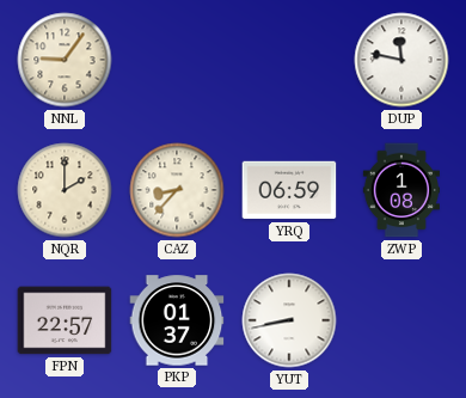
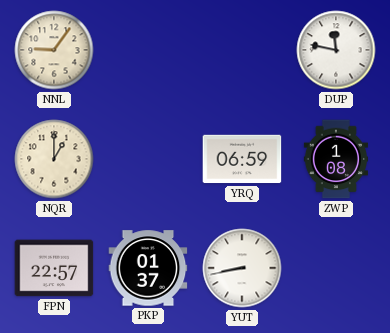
NQR: 2:00 -> 1:00 (54, 159)
CAZ: 8:37 -> none (177, 190)
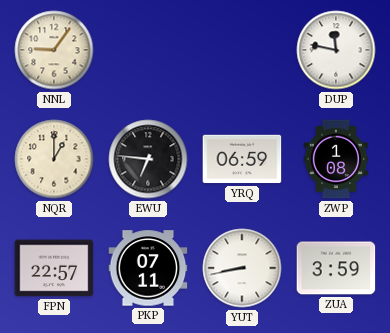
EWU: none -> 6:46 (148, 159)
PKP: 01:37 -> 07:11 (148, 268)
ZUA: none -> 3:59 (336, 268)
